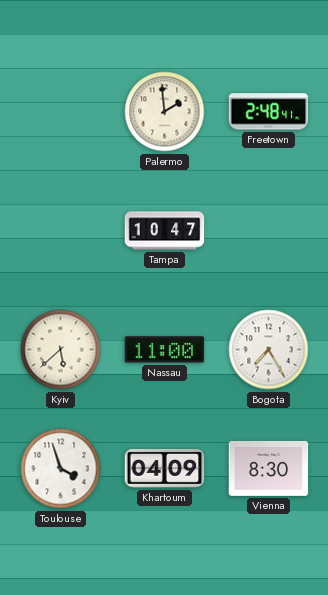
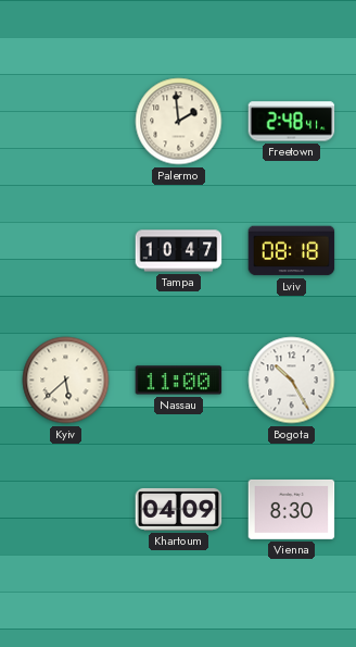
Lviv: none -> 08:18 (292, 251)
Bogota: 7:25 -> 10:25 (292, 381)
Toulouse: 3:57 -> none (61, 469)
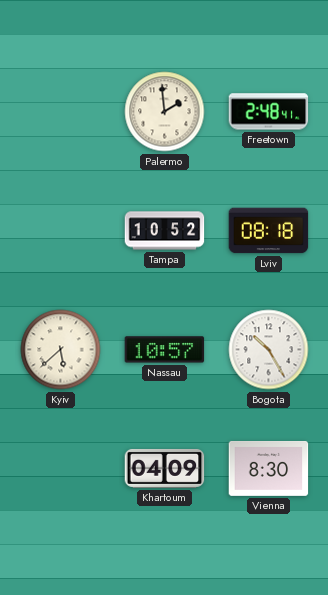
Tampa: 10:47 -> 10:52 (165, 231)
Nassau: 11:00 -> 10:57 (165, 350)
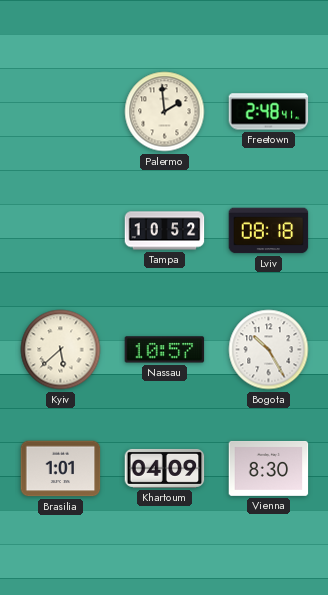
Brasilia: none -> 1:01 (61, 469)
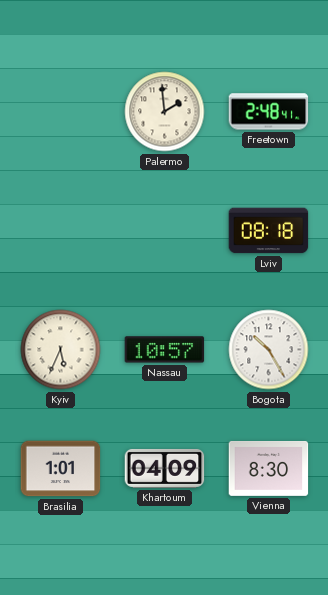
Tampa: 10:52 -> none (165, 231)
Kyiv: 5:38 -> 5:34 (61, 350)
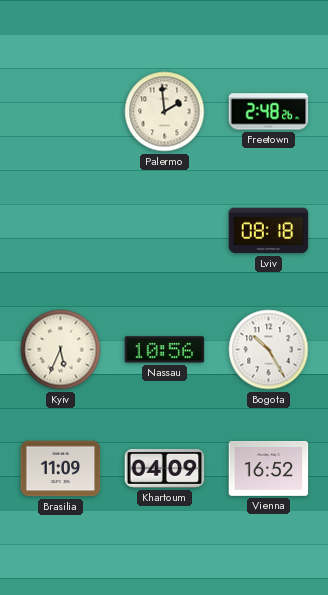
Freetown: 2:48:41 -> 2:48:26 (269, 112)
Nassau: 10:57 -> 10:56 (165, 350)
Brasilia: 1:01 -> 11:09 (61, 469)
Vienna: 8:30 -> 16:52 (269, 468)
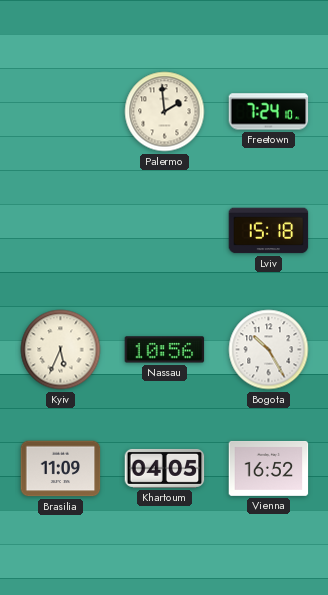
Freetown: 2:48 -> 7:24 (269, 112)
Lviv: 08:18 -> 15:18 (269, 231)
Khartoum: 04:09 -> 04:05 (165, 468)
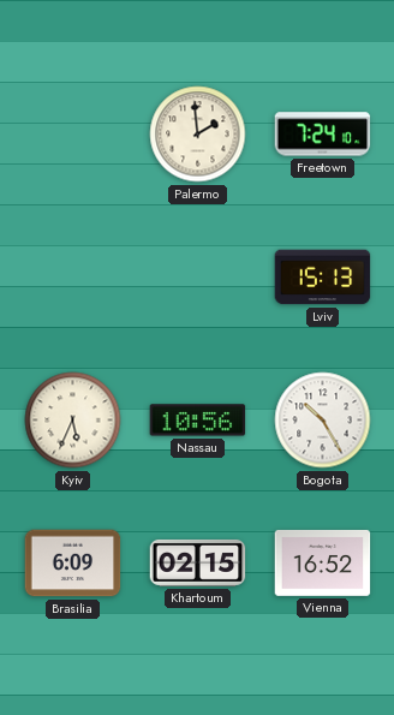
Lviv: 15:18 -> 15:13 (323, 278)
Brasilia: 11:09 -> 6:09 (73, 564)
Khartoum: 04:05 -> 02:15 (198, 562)
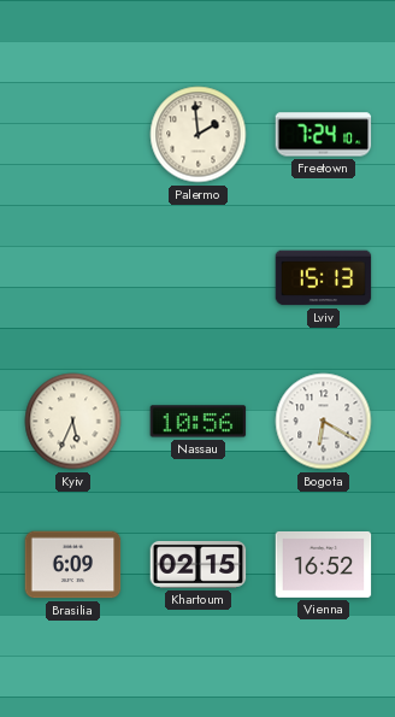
Bogota: 10:25 -> 6:20 (324, 422)
